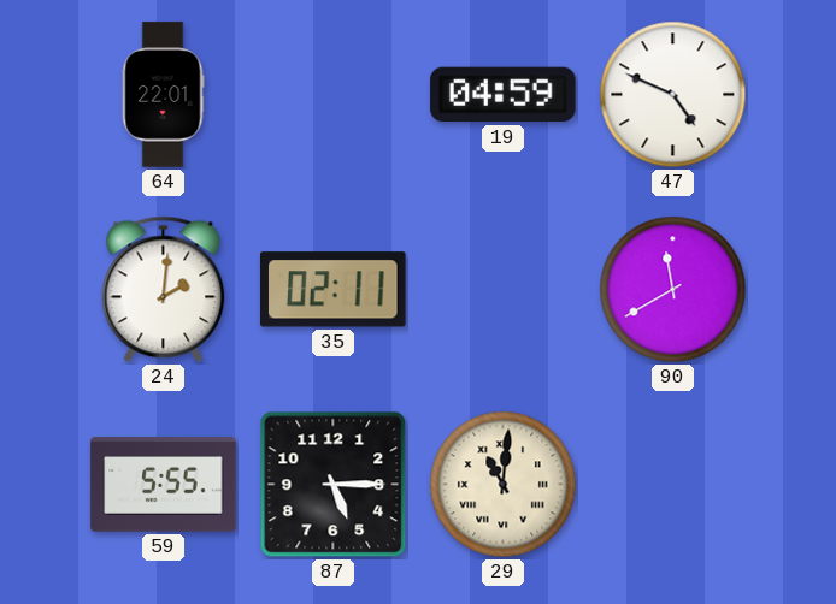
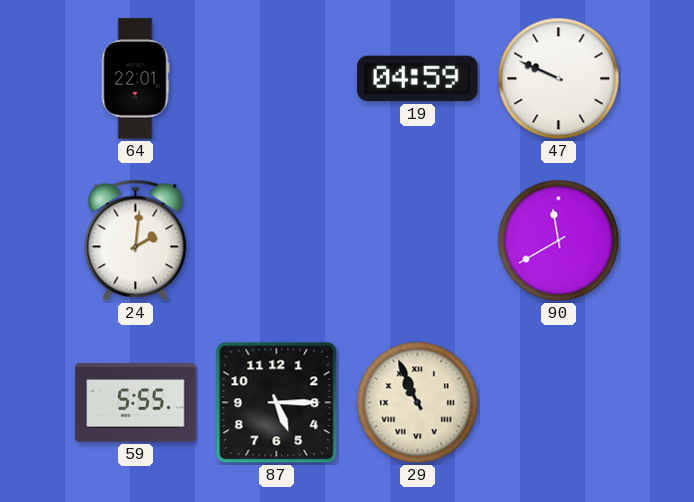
47: 4:49 -> 9:49 (559, 79)
35: 02:11 -> none (334, 290)
29: 11:01 -> 10:56 (418, 403)
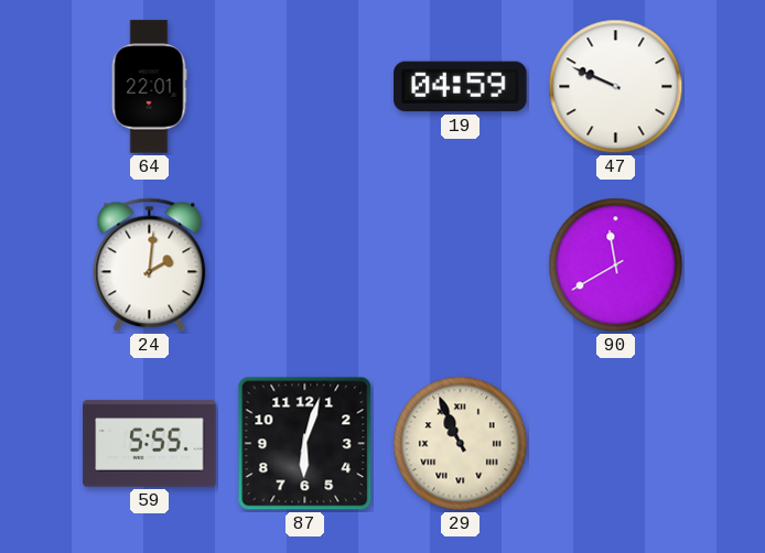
87: 5:15 -> 6:03 (305, 444)
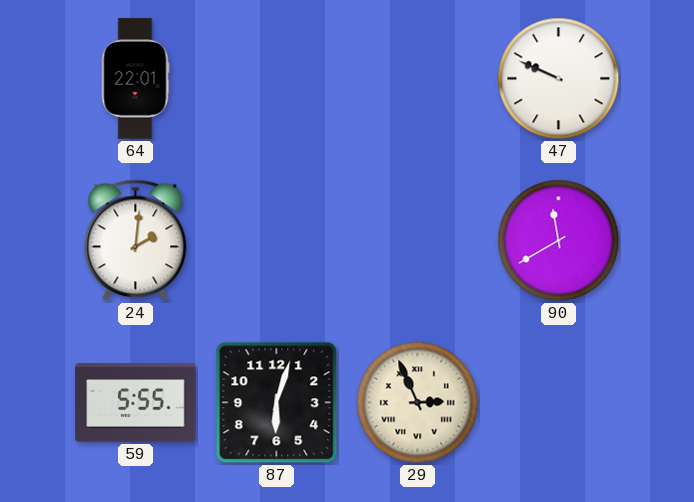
19: 04:59 -> none (461, 87)
29: 10:56 -> 2:56 (418, 403)
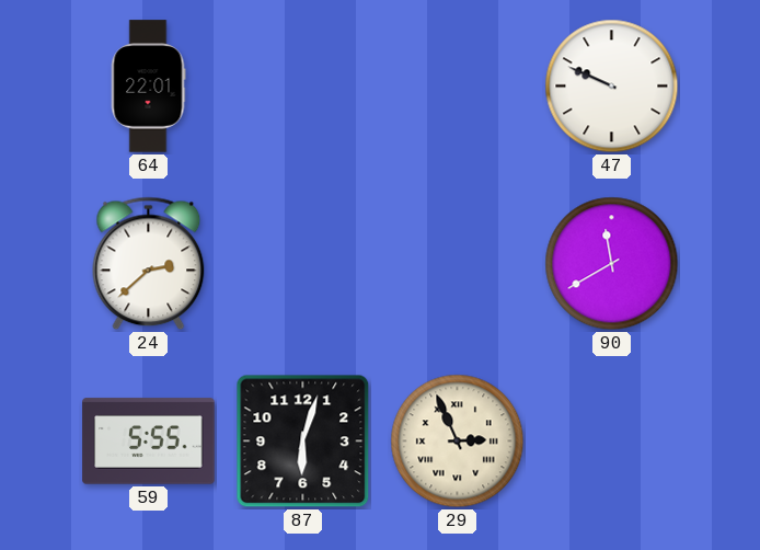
24: 2:01 -> 2:38 (149, 264)
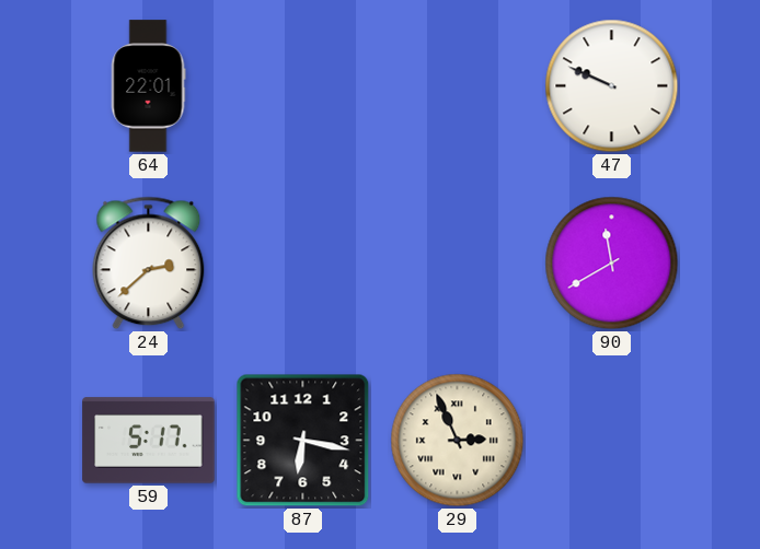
59: 5:55 -> 5:17 (149, 441)
87: 6:03 -> 6:17 (303, 441)
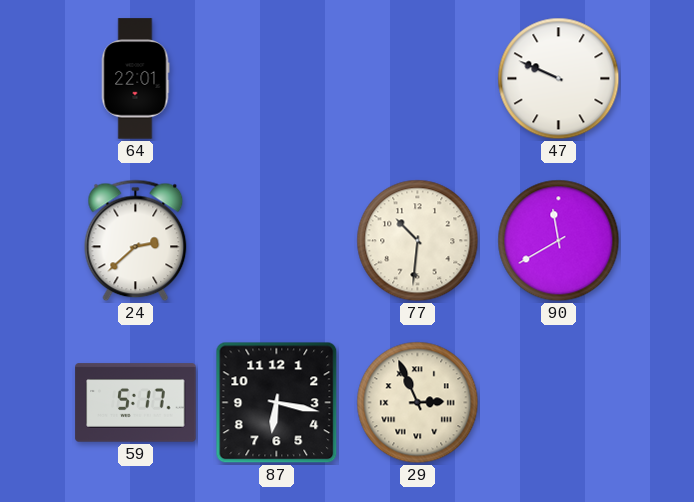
77: none -> 10:31 (418, 241)
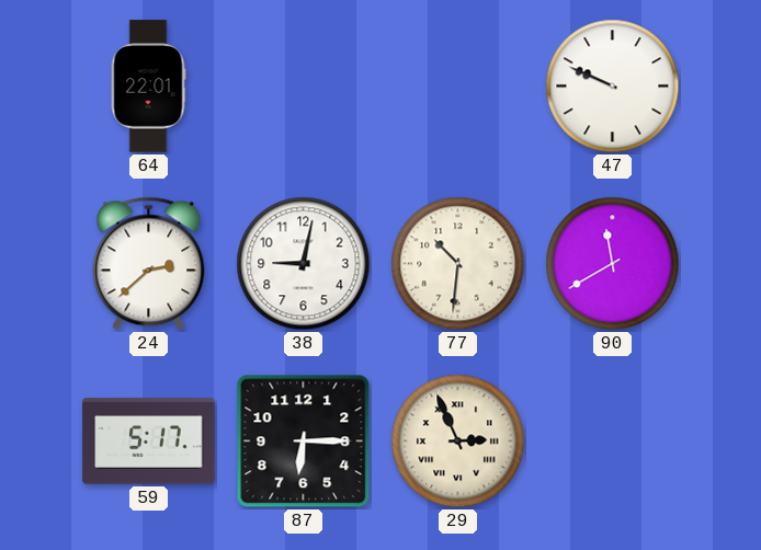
38: none -> 9:02 (304, 264)
87: 6:17 -> 6:15 (304, 442)
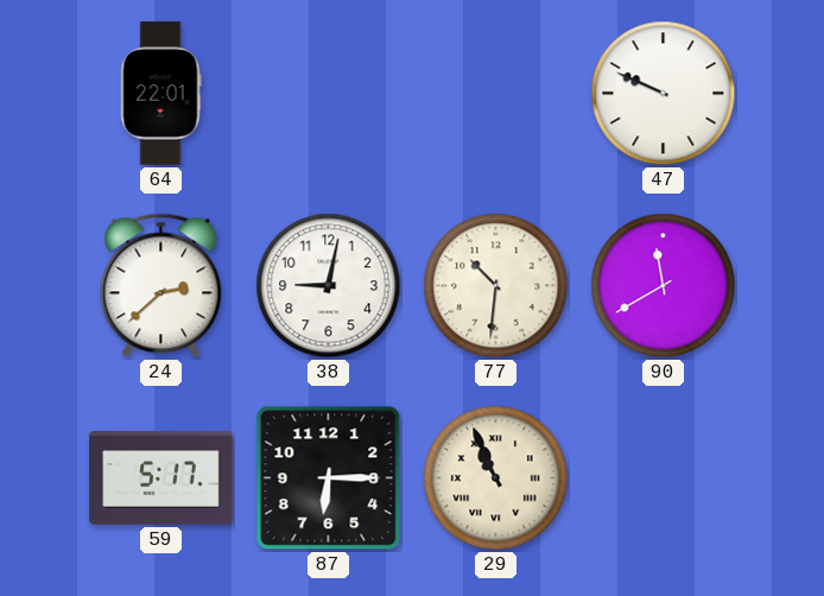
29: 2:56 -> 10:56 (496, 478)
